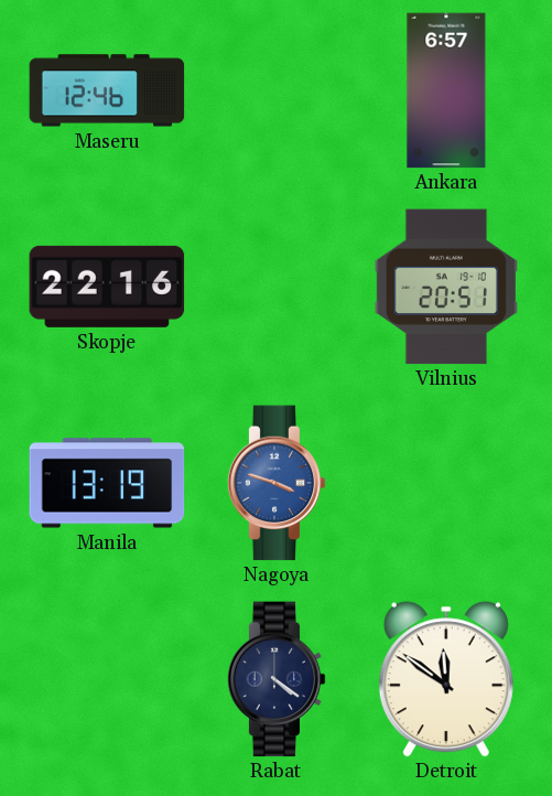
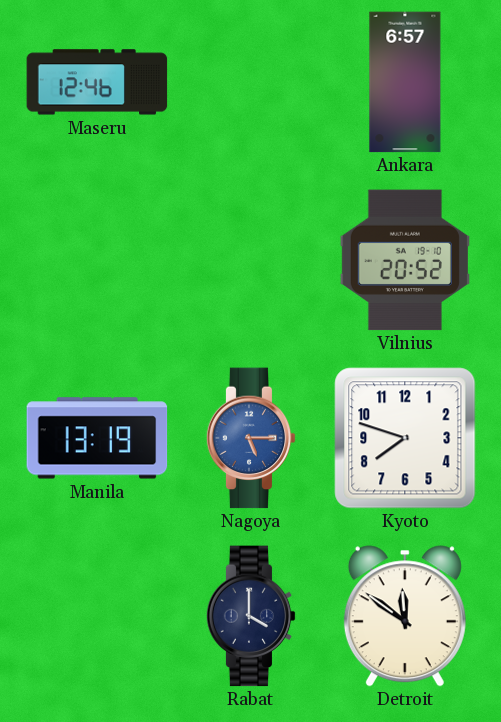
Skopje: 22:16 -> none (107, 287)
Vilnius: 20:51 -> 20:52 (405, 260)
Nagoya: 3:48 -> 5:15 (251, 438)
Kyoto: none -> 7:48 (405, 438)
Rabat: 4:21 -> 4:00 (251, 616)
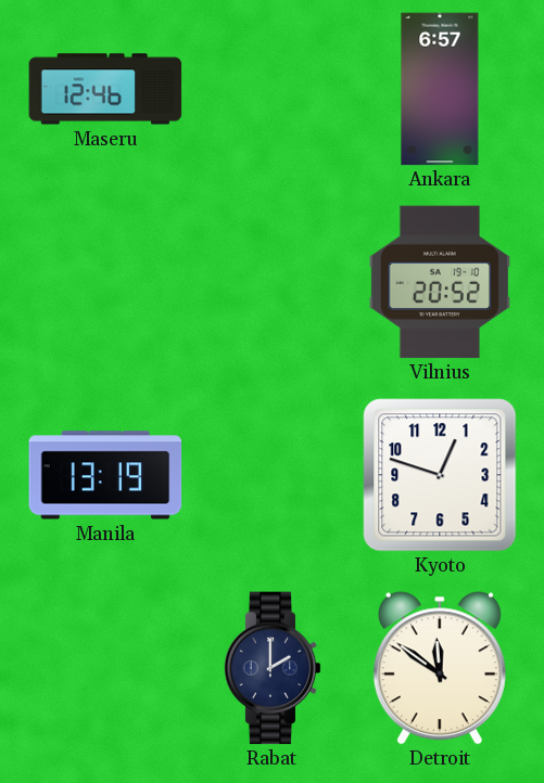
Nagoya: 5:15 -> none (251, 438)
Kyoto: 7:48 -> 12:48 (440, 475)
Rabat: 4:00 -> 2:00 (273, 668)
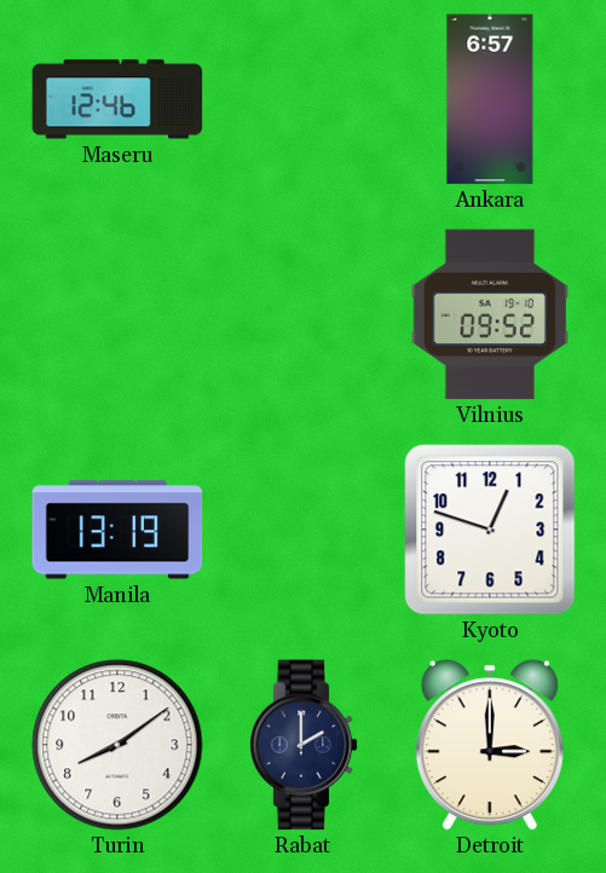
Vilnius: 20:52 -> 09:52 (490, 314)
Turin: none -> 8:09 (117, 745)
Detroit: 11:51 -> 3:00 (490, 745)
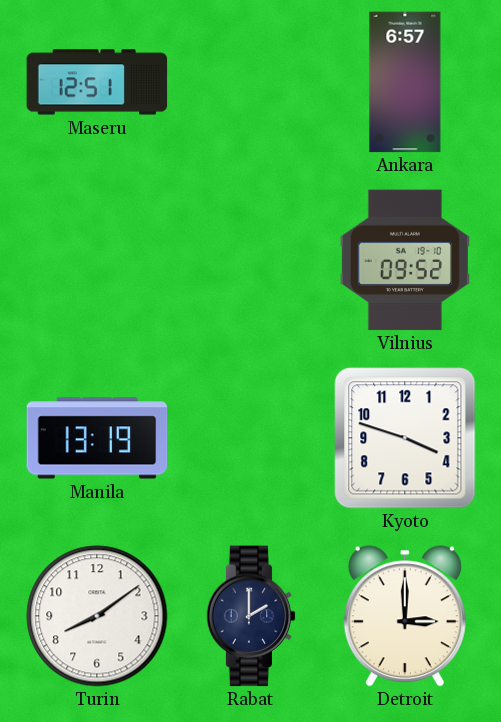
Maseru: 12:46 -> 12:51 (97, 82)
Kyoto: 12:48 -> 3:48 (405, 438)
